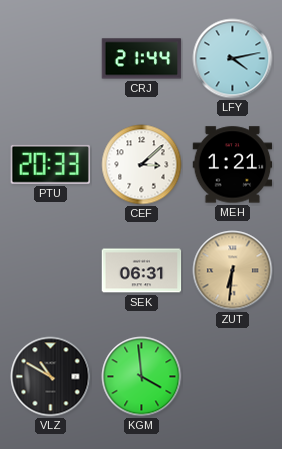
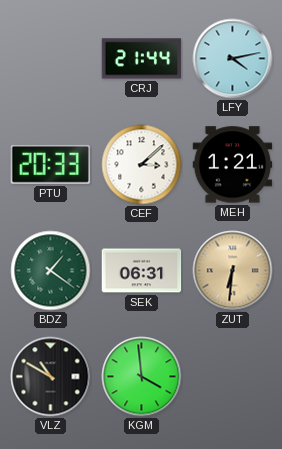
BDZ: none -> 1:21 (51, 271)
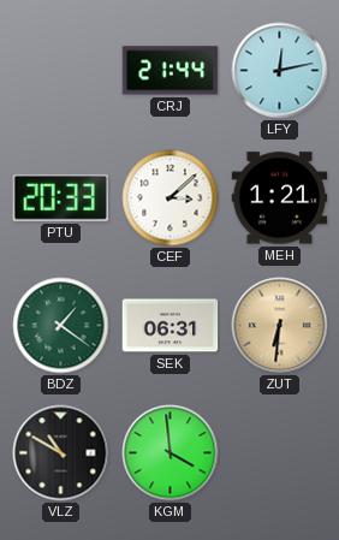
LFY: 4:13 -> 12:13 (280, 71)
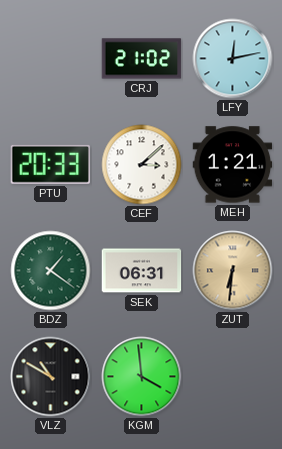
CRJ: 21:44 -> 21:02 (142, 59)
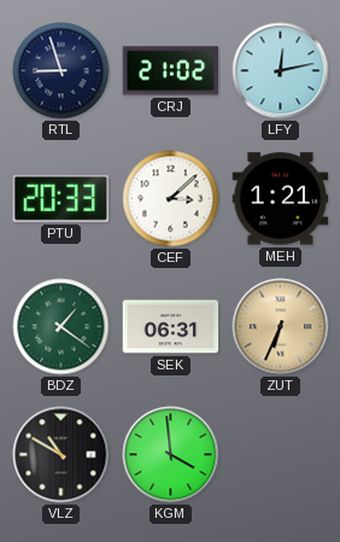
RTL: none -> 8:57 (61, 71)
ZUT: 6:31 -> 6:34 (281, 327)
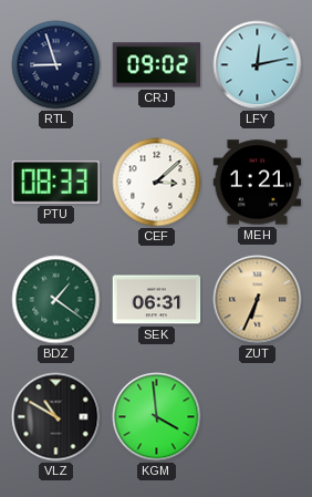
CRJ: 21:02 -> 09:02 (157, 65)
PTU: 20:33 -> 08:33 (55, 182)
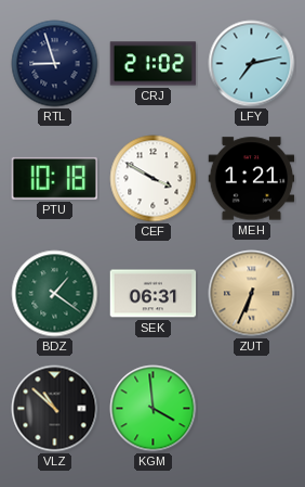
CRJ: 09:02 -> 21:02 (154, 64)
LFY: 12:13 -> 7:13 (252, 64)
PTU: 08:33 -> 10:18 (54, 178)
CEF: 3:08 -> 3:50 (154, 179)
VLZ: 10:50 -> 10:52 (55, 409)
